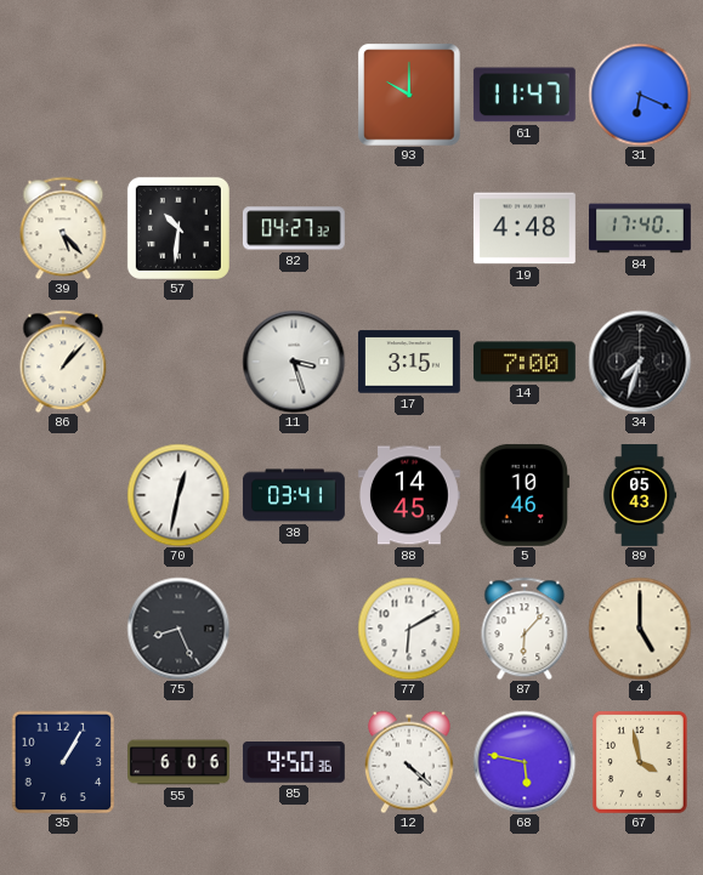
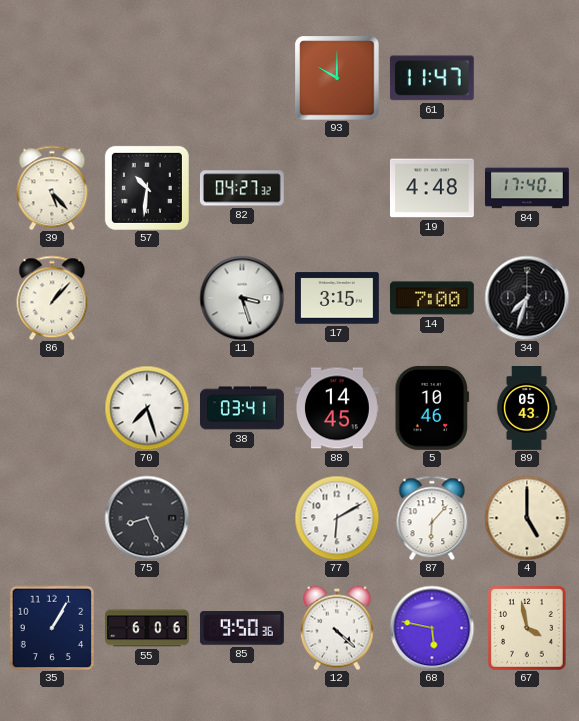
31: 6:19 -> none (640, 95)
70: 12:32 -> 7:27 (147, 408)
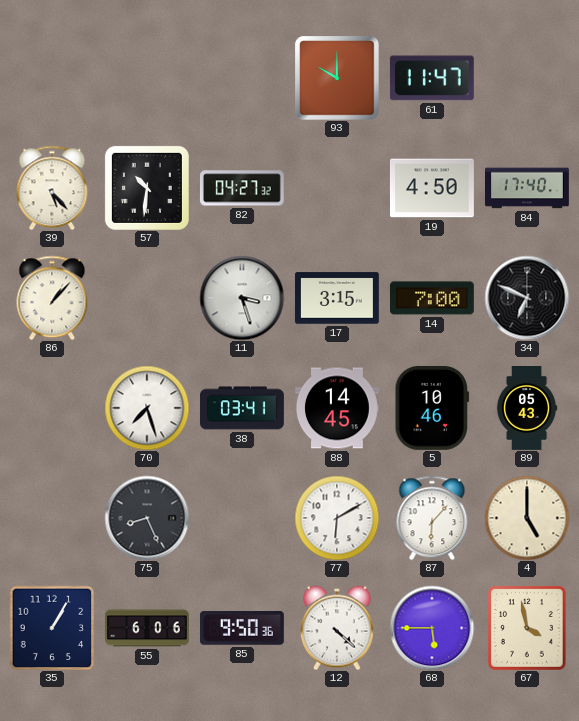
19: 4:48 -> 4:50 (432, 188)
34: 7:33 -> 6:49 (527, 298)
68: 5:47 -> 5:45 (432, 628)
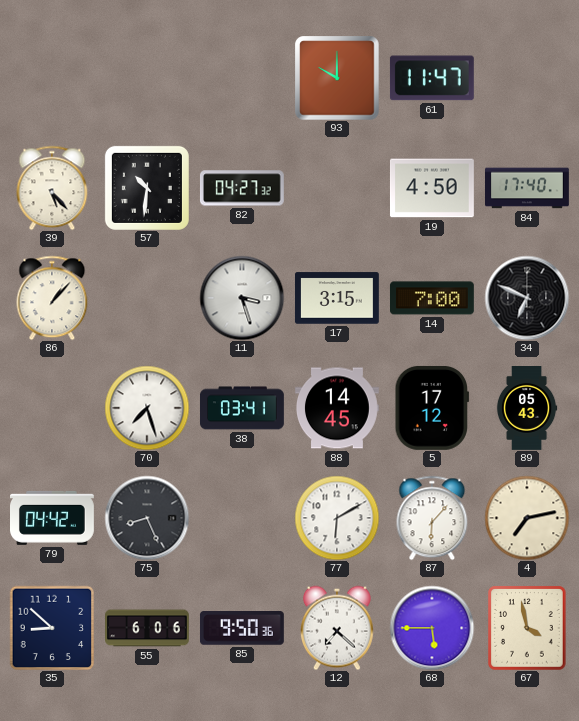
5: 10:46 -> 17:12 (432, 408)
79: none -> 04:42 (53, 518)
4: 5:00 -> 7:13 (527, 518)
35: 1:05 -> 8:52 (52, 628)
12: 4:22 -> 7:22 (337, 628)
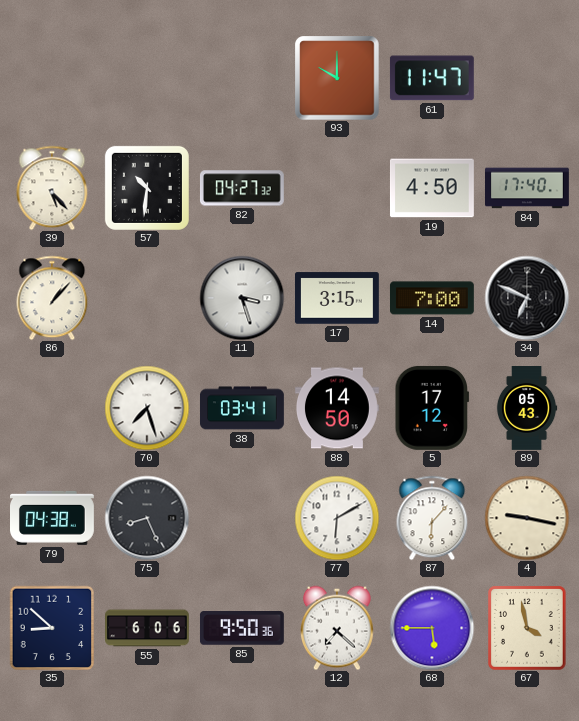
88: 14:45 -> 14:50 (337, 408)
79: 04:42 -> 04:38 (53, 518)
4: 7:13 -> 9:17 (527, 518)
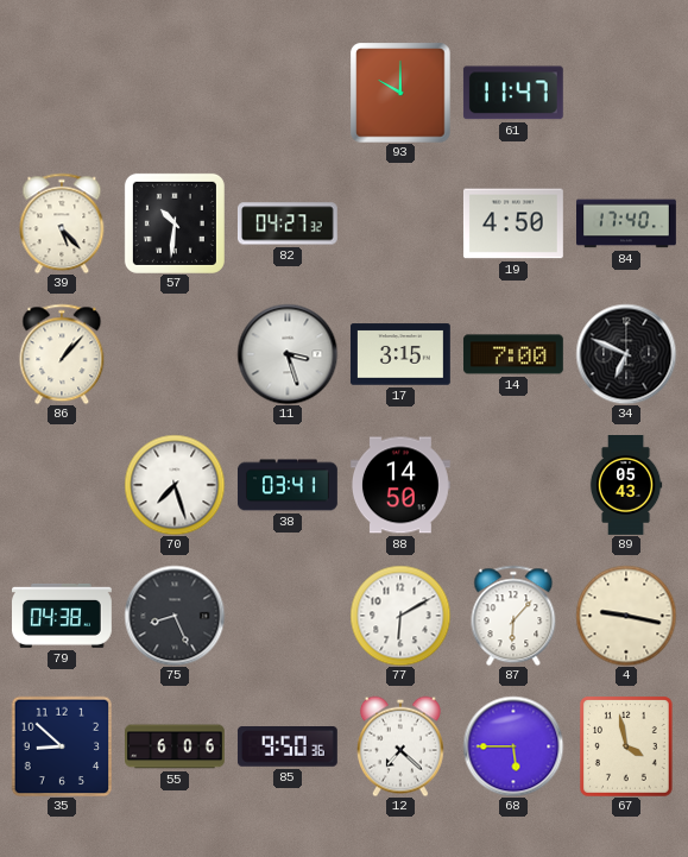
5: 17:12 -> none (432, 408)
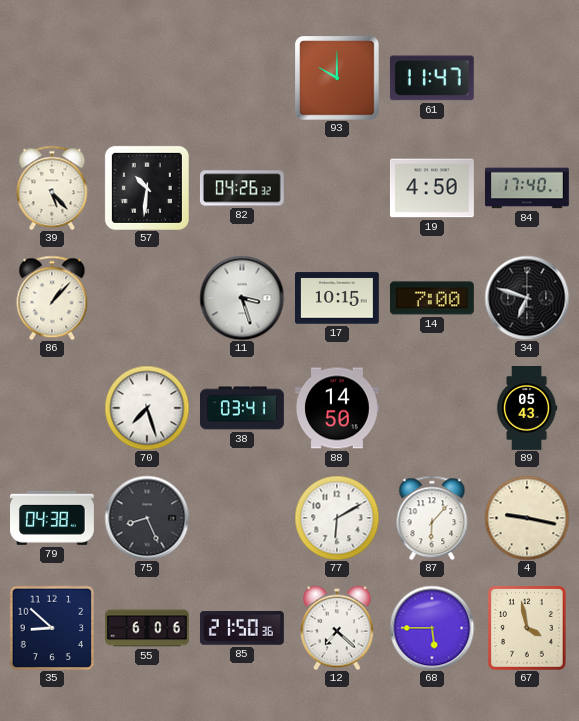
82: 04:27 -> 04:26 (242, 188)
17: 3:15 -> 10:15 (337, 298)
34: 6:49 -> 6:48 (527, 298)
85: 9:50 -> 21:50 (242, 628)
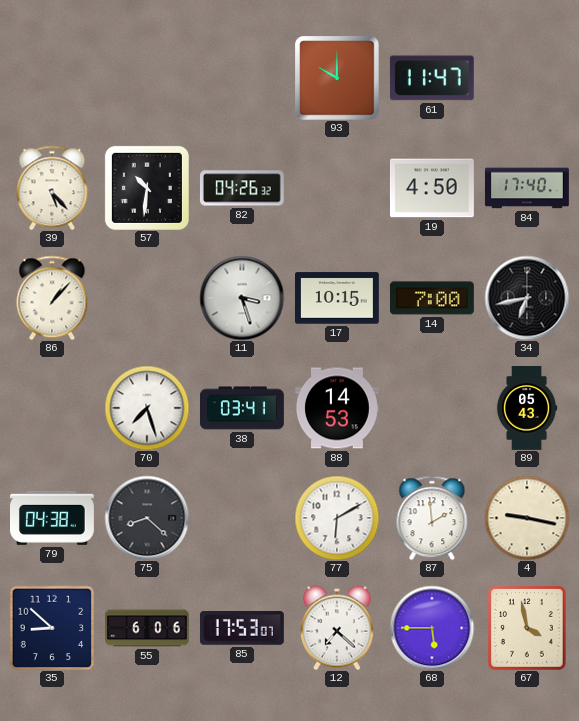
34: 6:48 -> 6:43 (527, 298)
88: 14:50 -> 14:53 (337, 408)
75: 8:26 -> 8:22 (147, 518)
87: 6:07 -> 1:59 (432, 518)
85: 21:50 -> 17:53 (242, 628)
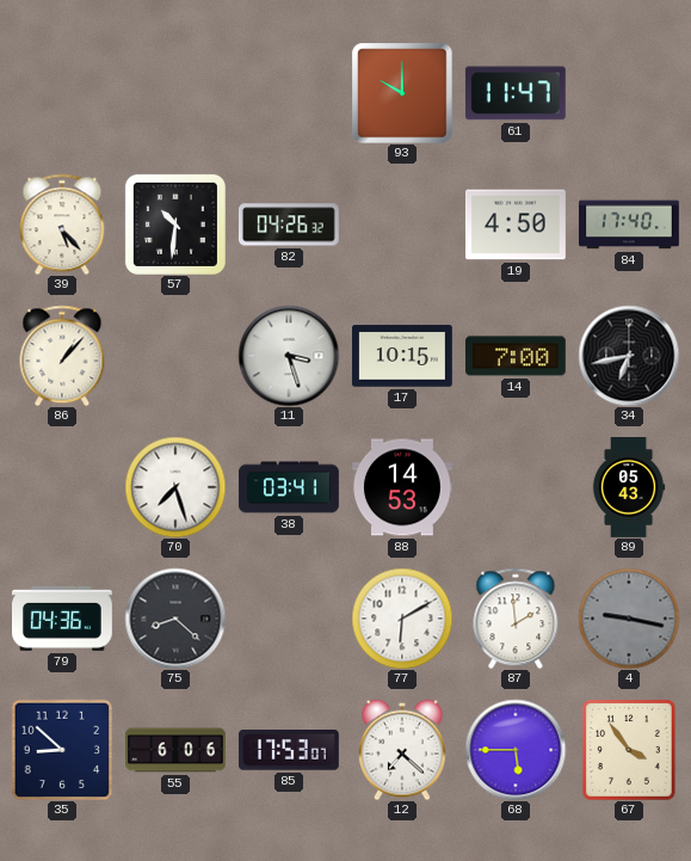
79: 04:38 -> 04:36 (63, 619)
4 dial: cream -> grey (629, 619)
67: 3:58 -> 3:54 (630, 750)
